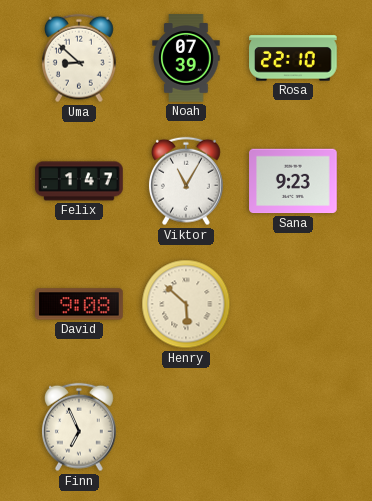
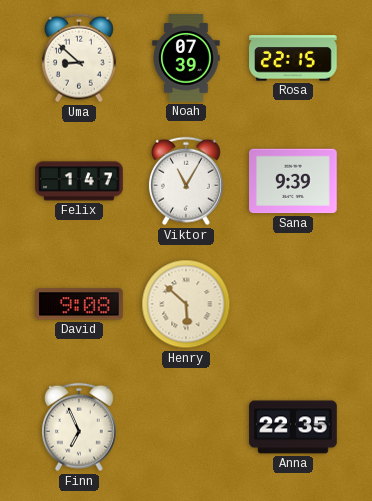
Rosa: 22:10 -> 22:15 (293, 58)
Sana: 9:23 -> 9:39 (293, 181)
Anna: none -> 22:35 (293, 427)
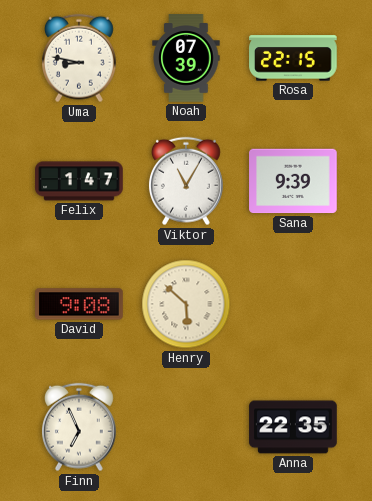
Uma: 8:52 -> 8:47 (79, 58)
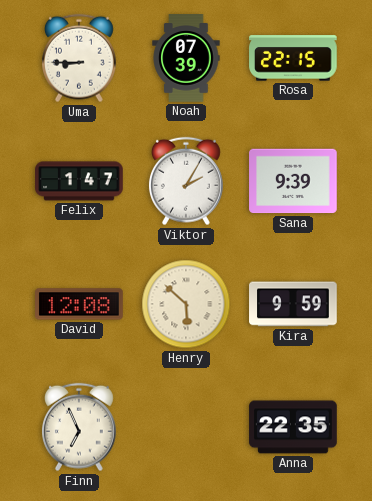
Uma: 8:47 -> 8:45 (79, 58)
Viktor: 11:05 -> 2:05 (186, 181)
David: 9:08 -> 12:08 (79, 304)
Kira: none -> 9:59 (293, 304)
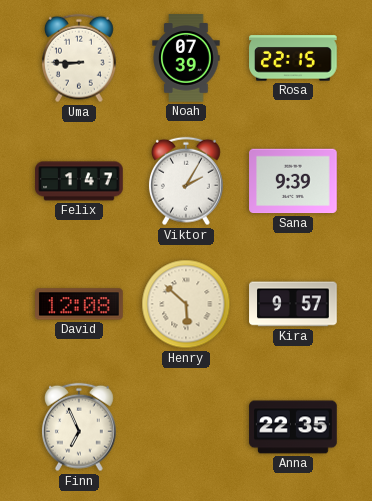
Kira: 9:59 -> 9:57 (293, 304)
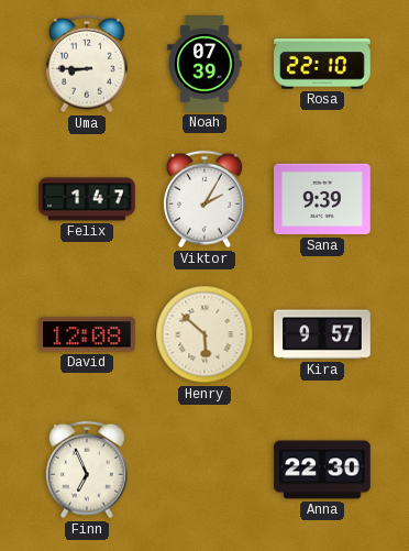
Rosa: 22:15 -> 22:10 (322, 64)
Anna: 22:35 -> 22:30 (322, 470)
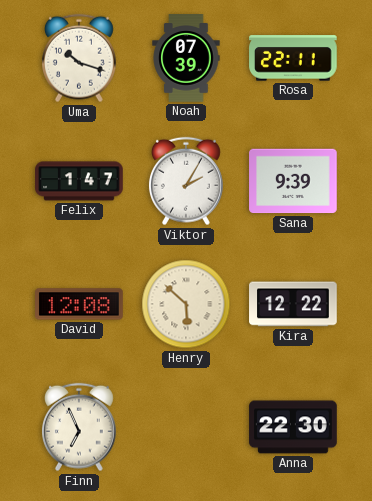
Uma: 8:45 -> 10:18 (79, 58)
Rosa: 22:10 -> 22:11 (293, 58)
Kira: 9:57 -> 12:22 (293, 304)
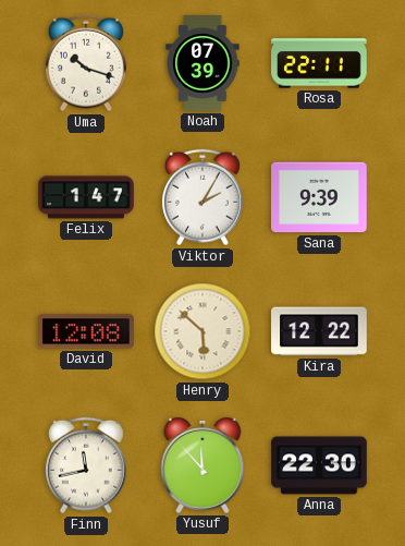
Finn: 6:56 -> 11:43 (86, 465)
Yusuf: none -> 11:53 (202, 465)
